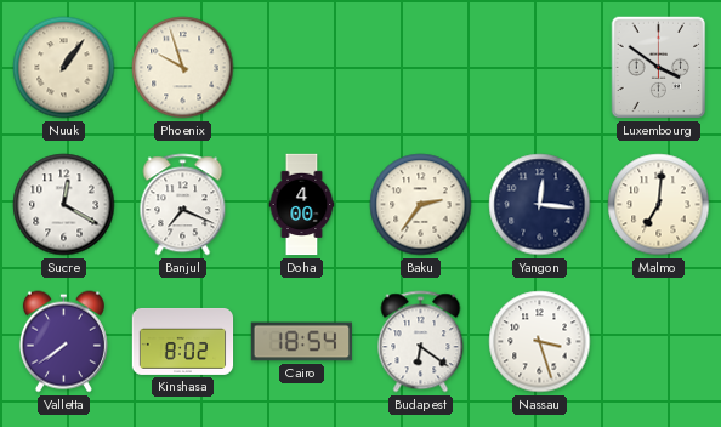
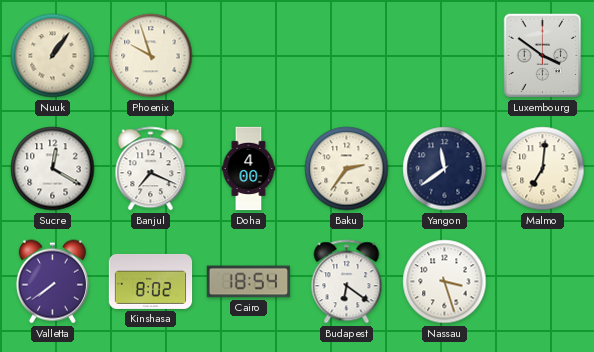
Yangon: 12:16 -> 11:39 (445, 169)
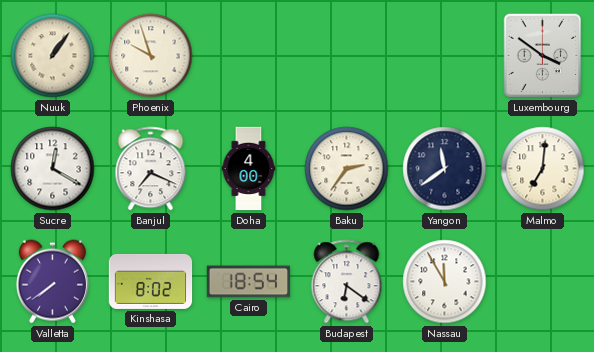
Nassau: 3:27 -> 11:55 (445, 282)
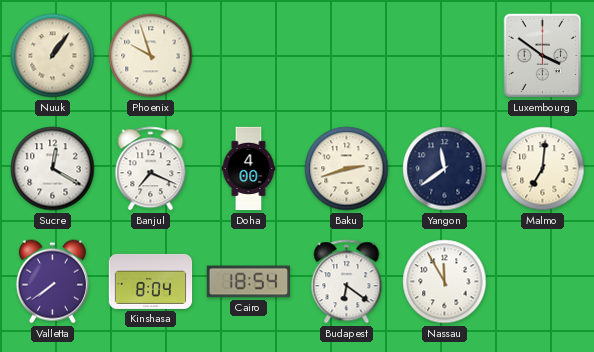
Baku: 2:36 -> 2:42 (347, 169)
Kinshasa: 8:02 -> 8:04 (151, 281)
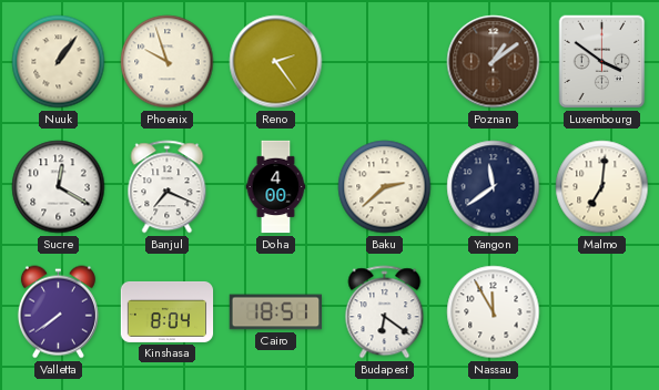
Reno: none -> 2:24 (276, 62)
Poznan: none -> 1:09 (494, 62)
Baku: 2:42 -> 2:38 (385, 187)
Cairo: 18:54 -> 18:51 (276, 312)
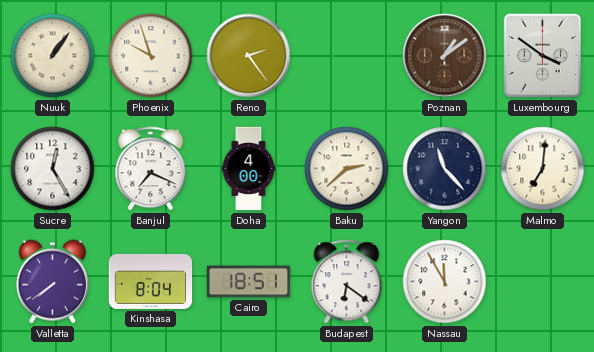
Sucre: 12:20 -> 12:25 (53, 169)
Yangon: 11:39 -> 11:23 (445, 169)
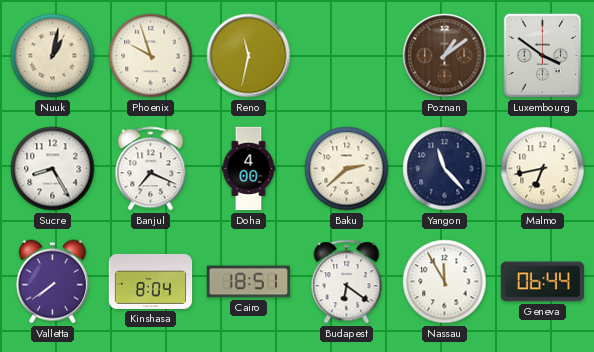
Nuuk: 1:06 -> 1:02 (53, 56)
Reno: 2:24 -> 11:32 (249, 56)
Sucre: 12:25 -> 8:25 (53, 169)
Malmo: 7:01 -> 6:43 (543, 169)
Geneva: none -> 06:44 (542, 282)
